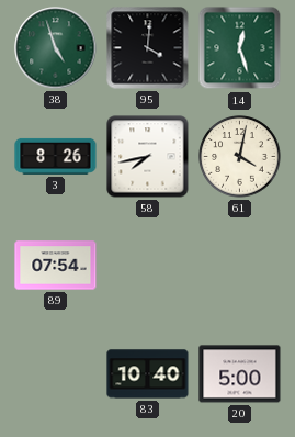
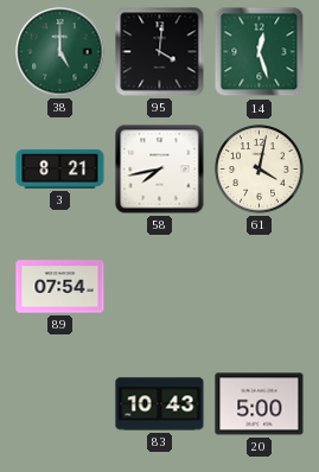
38: 4:57 -> 5:00 (60, 52)
3: 8:26 -> 8:21 (60, 168)
83: 10:40 -> 10:43 (160, 404)
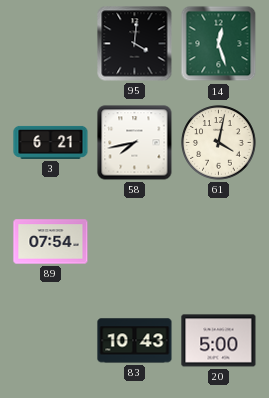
38: 5:00 -> none (60, 52)
3: 8:21 -> 6:21 (51, 142)
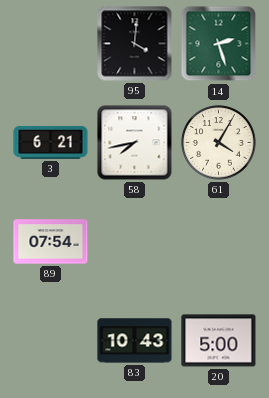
14: 12:27 -> 2:27 (219, 44)
61: 4:02 -> 4:05 (219, 143)
